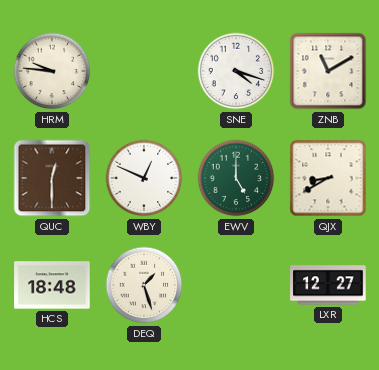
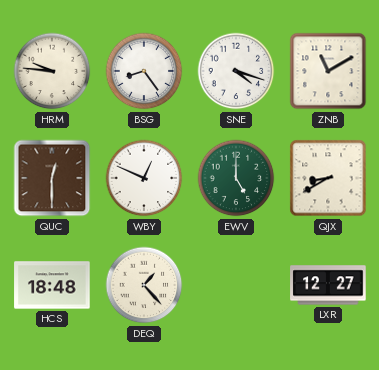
BSG: none -> 8:24 (144, 71)
DEQ: 1:27 -> 1:23 (144, 285)
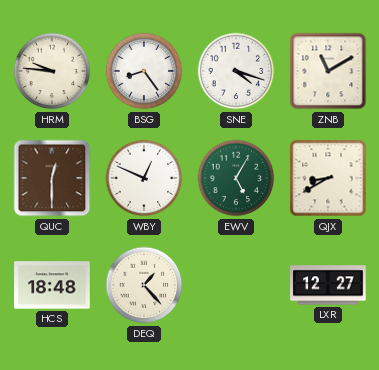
EWV: 5:00 -> 5:05 (236, 178)
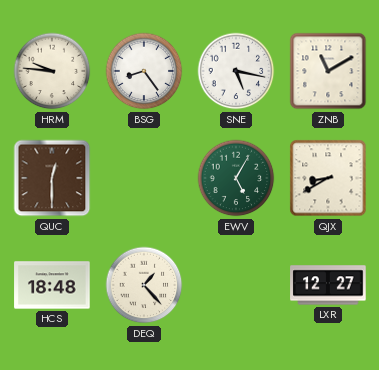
SNE: 4:18 -> 5:17 (236, 71)
WBY: 12:49 -> none (144, 178)
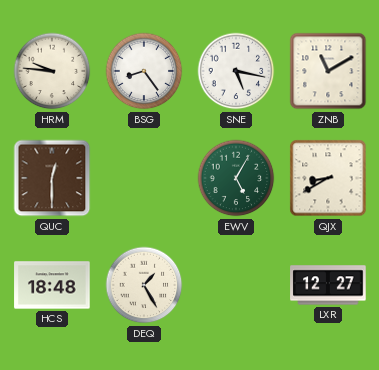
DEQ: 1:23 -> 1:25 (144, 285)
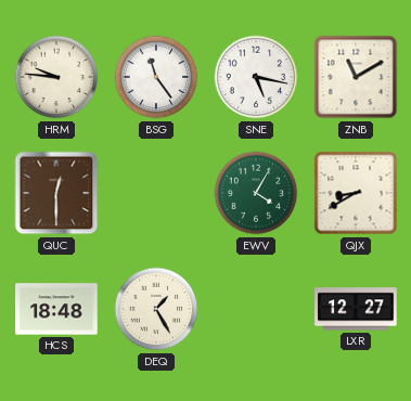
BSG: 8:24 -> 11:24 (156, 77)
EWV: 5:05 -> 4:05 (256, 193)
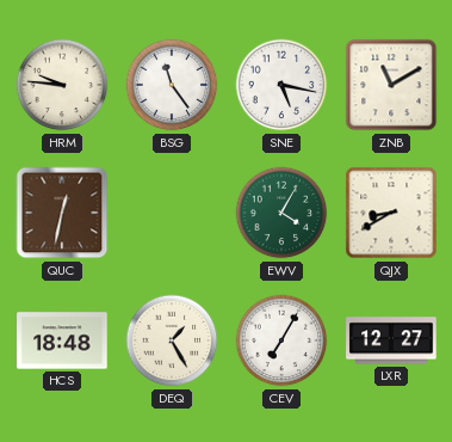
QUC: 12:30 -> 12:32 (62, 213)
CEV: none -> 7:05 (281, 340)
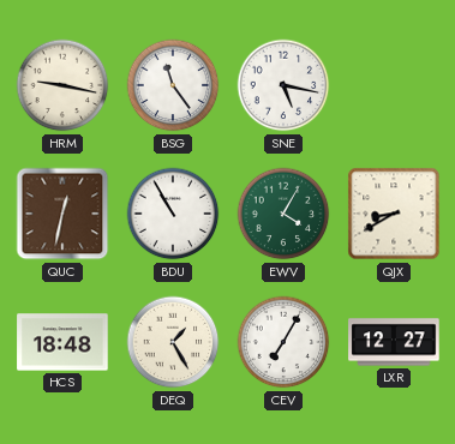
HRM: 9:46 -> 9:17 (62, 85)
ZNB: 11:10 -> none (391, 85)
BDU: none -> 10:55 (173, 214)
